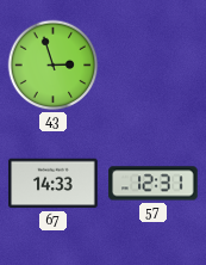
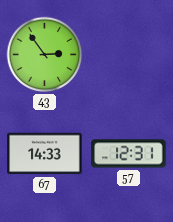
43: 2:57 -> 2:54 (45, 55)
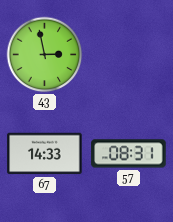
43: 2:54 -> 2:58 (45, 55)
57: 12:31 -> 08:31 (129, 154)
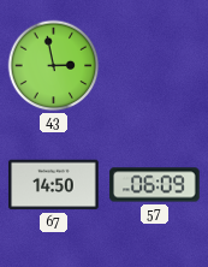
67: 14:33 -> 14:50 (54, 185)
57: 08:31 -> 06:09 (155, 185)
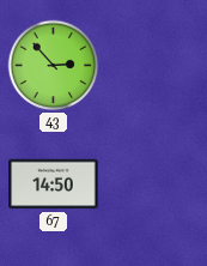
43: 2:58 -> 2:53 (54, 66)
57: 06:09 -> none (155, 185)
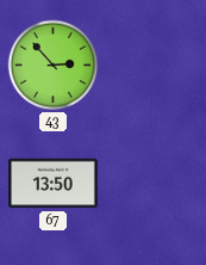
67: 14:50 -> 13:50 (54, 184)
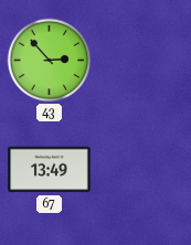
67: 13:50 -> 13:49 (50, 170)
